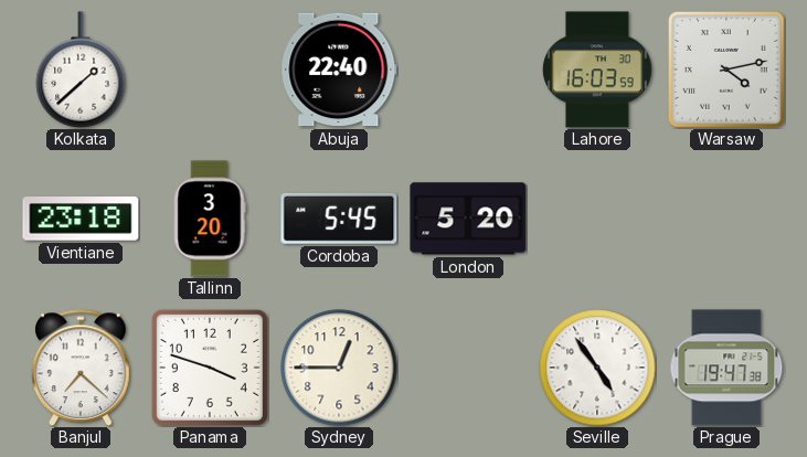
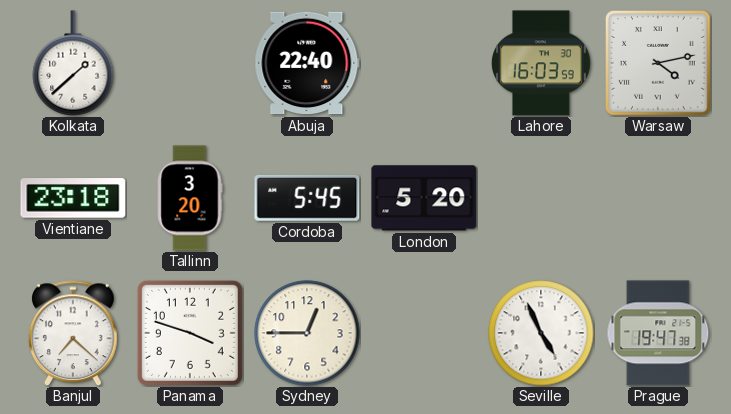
Seville: 4:54 -> 4:56 (541, 333)
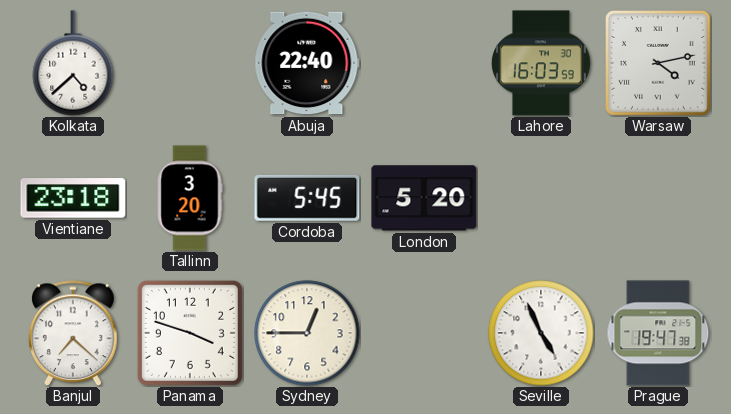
Kolkata: 1:38 -> 4:38 (73, 63)
